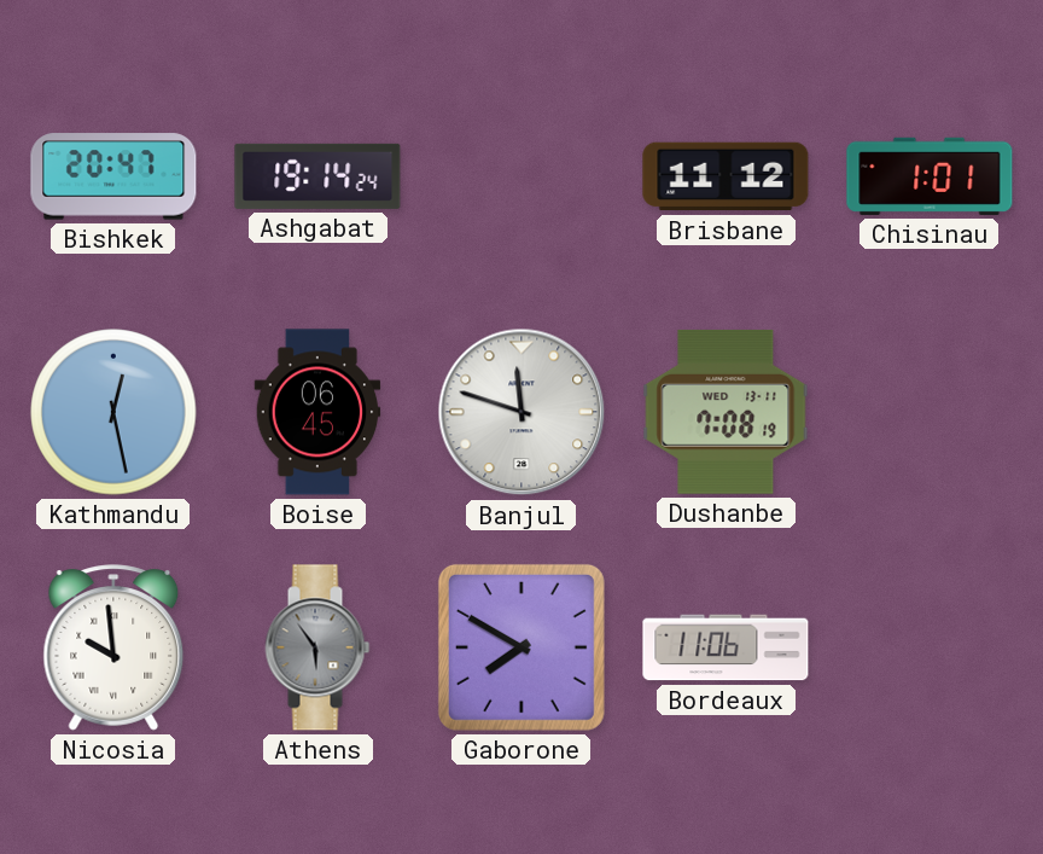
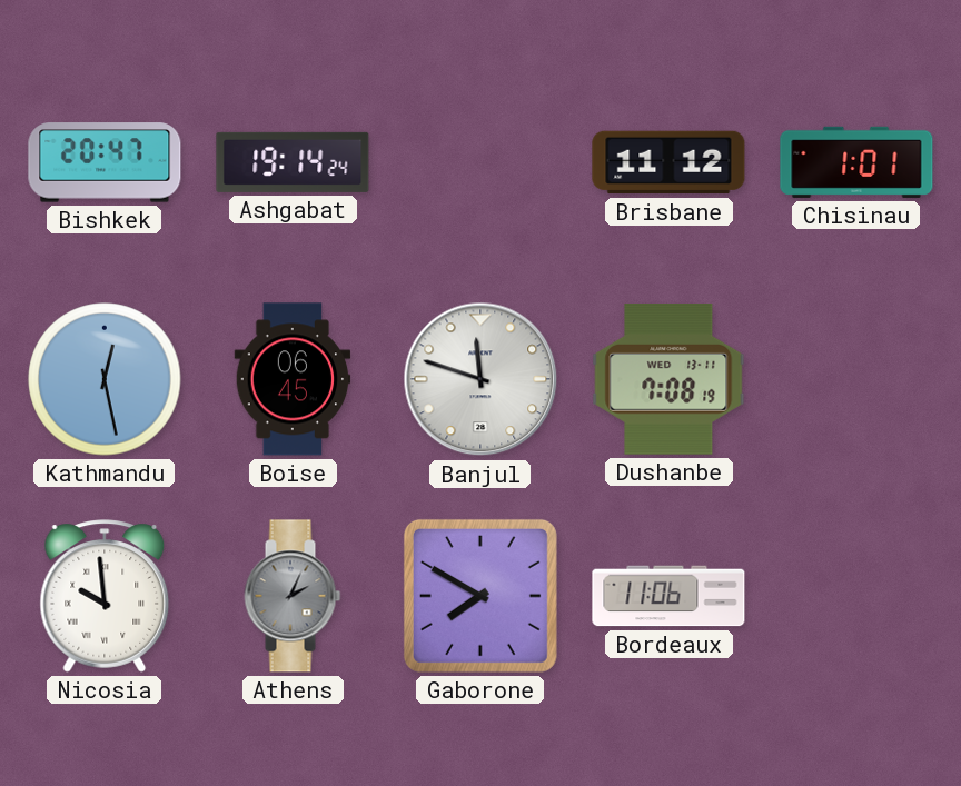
Athens: 5:54 -> 2:04 (293, 596)
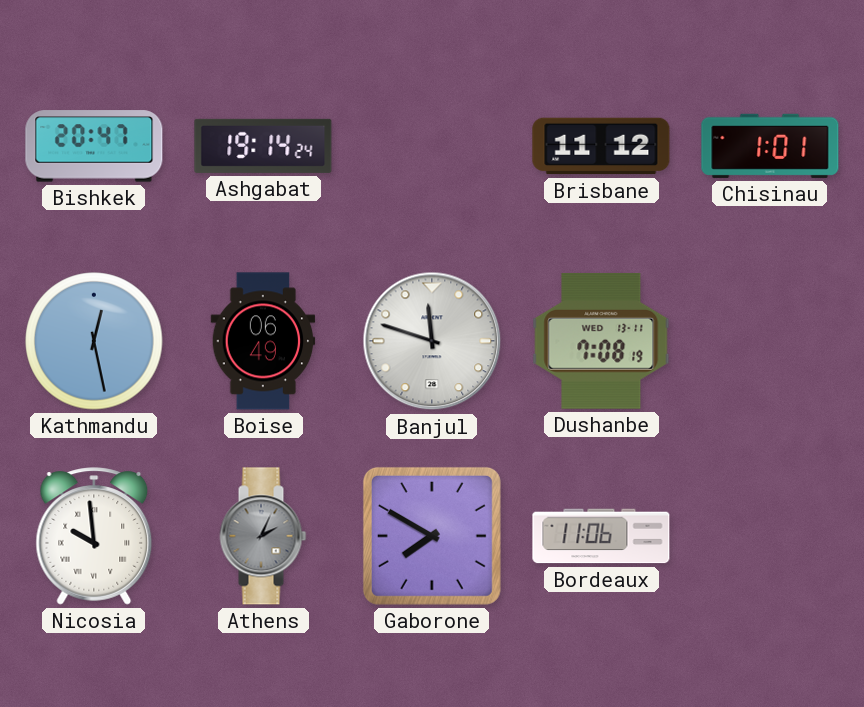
Boise: 06:45 -> 06:49 (263, 341)
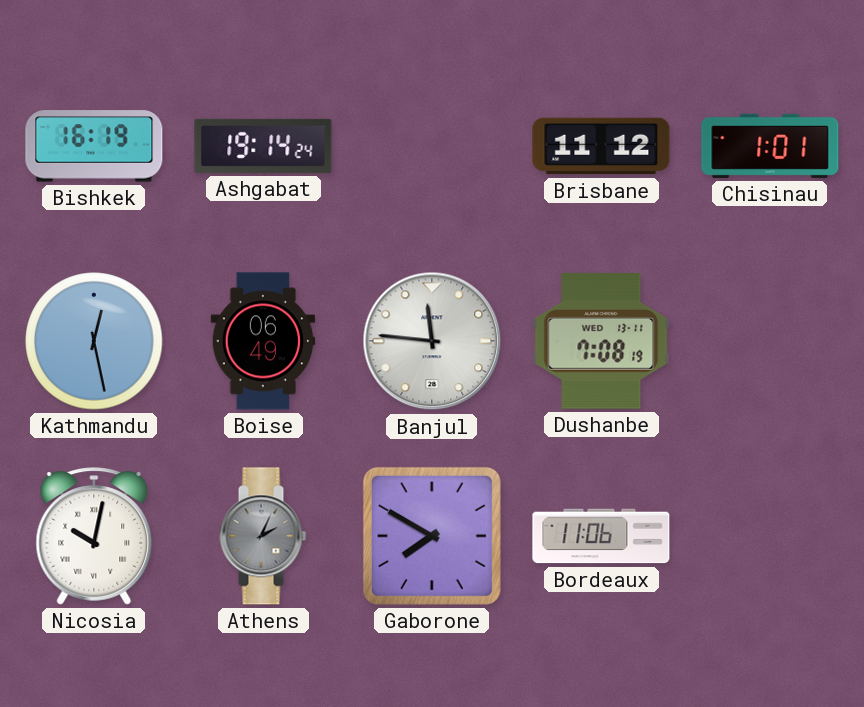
Bishkek: 20:47 -> 16:19 (94, 146)
Banjul: 11:48 -> 11:46 (432, 341)
Nicosia: 9:59 -> 10:02 (94, 536)
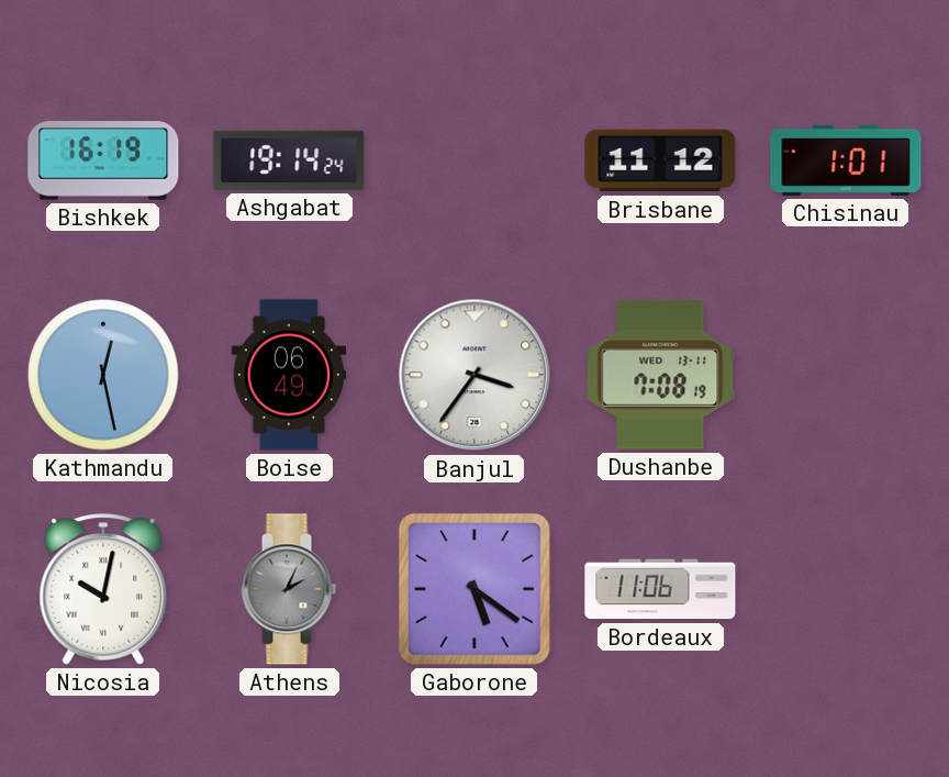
Banjul: 11:46 -> 3:36 (474, 375)
Gaborone: 7:50 -> 5:21 (474, 589)
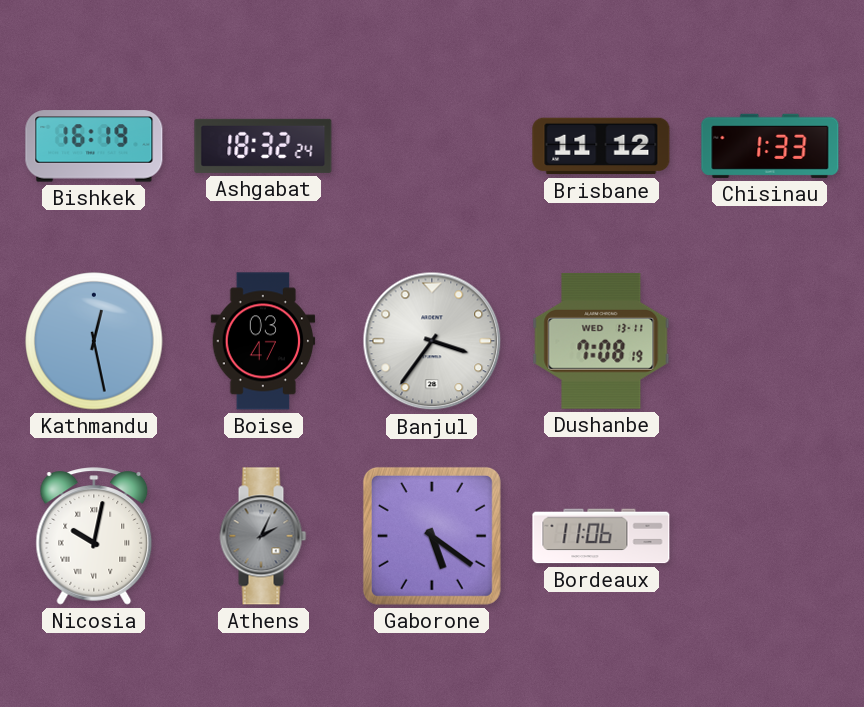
Ashgabat: 19:14 -> 18:32 (263, 146)
Chisinau: 1:01 -> 1:33 (770, 146)
Boise: 06:49 -> 03:47 (263, 341)
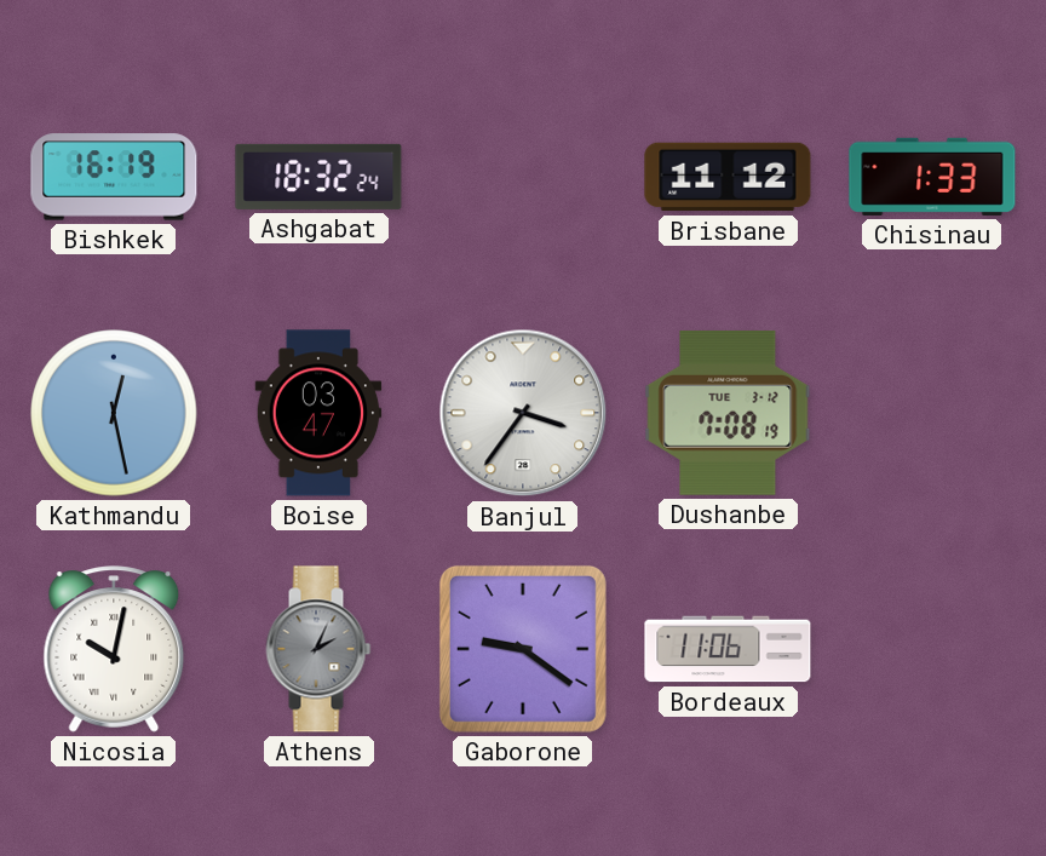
Dushanbe date: WED 13-11 -> TUE 3-12 (728, 413)
Gaborone: 5:21 -> 9:21 (523, 649)
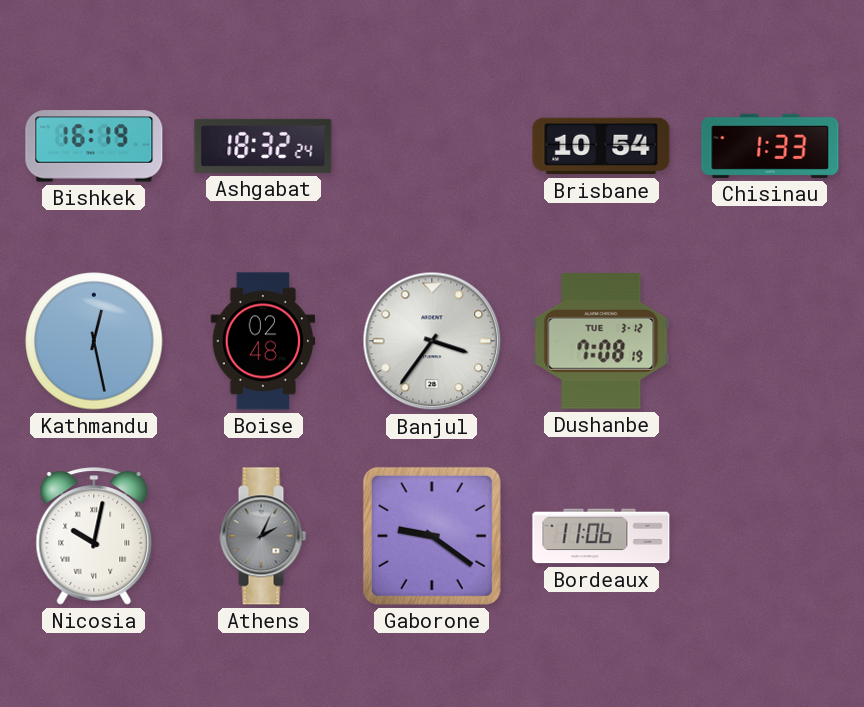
Brisbane: 11:12 -> 10:54 (601, 146)
Boise: 03:47 -> 02:48 (263, 341)
